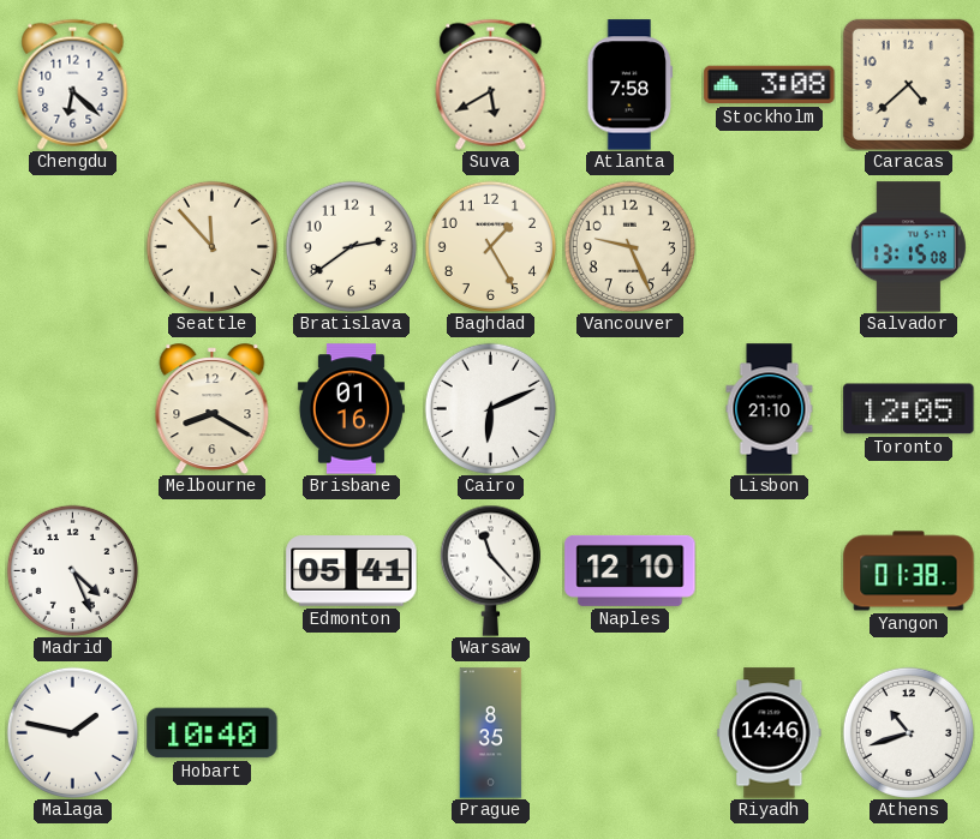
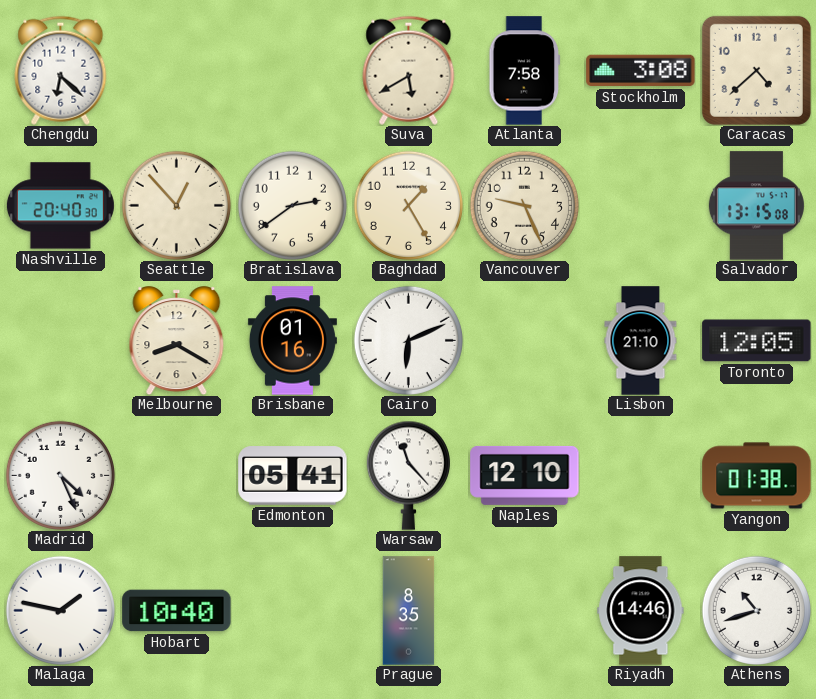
Nashville: none -> 20:40 (60, 206)
Seattle: 11:53 -> 12:53 (176, 205)
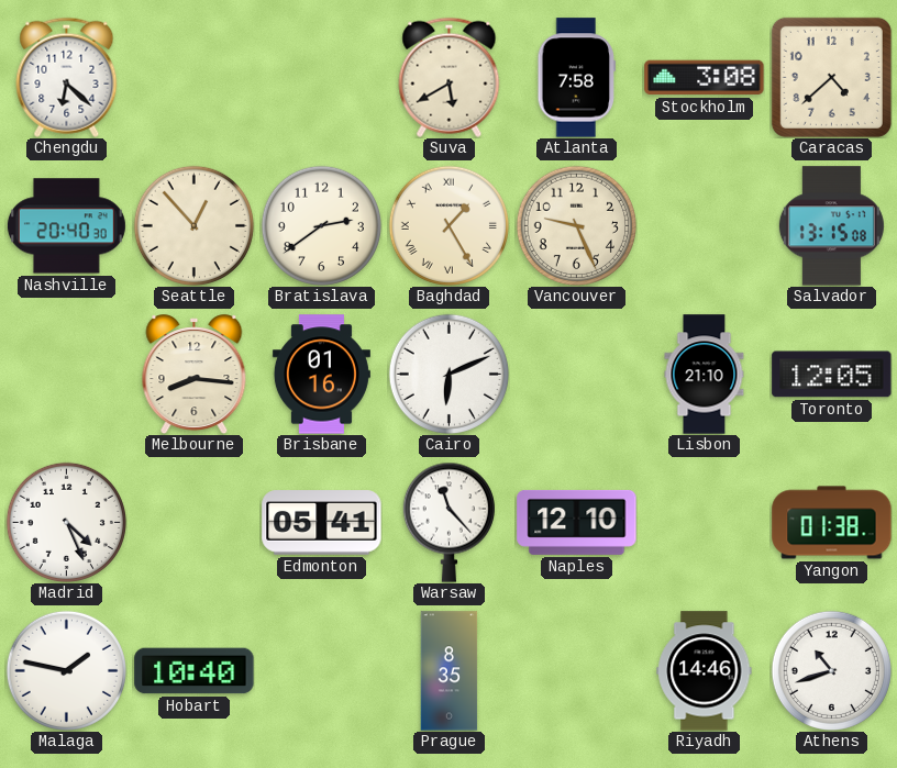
Baghdad numerals: Arabic -> Roman (449, 225)
Melbourne: 8:20 -> 8:16 (195, 375)
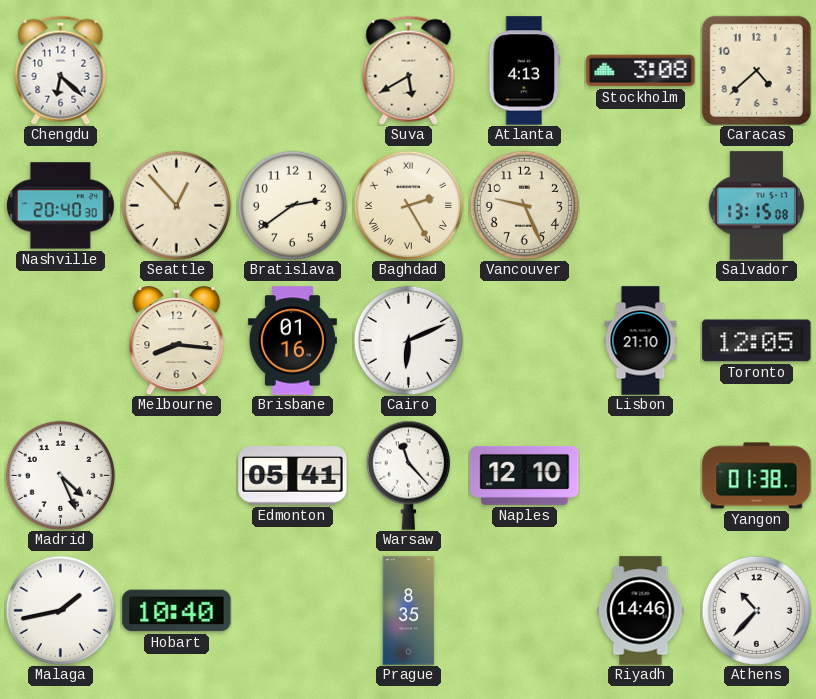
Atlanta: 7:58 -> 4:13 (525, 71)
Baghdad: 1:25 -> 2:25 (408, 205)
Malaga: 1:47 -> 1:43 (60, 610)
Athens: 10:42 -> 10:37 (756, 610)
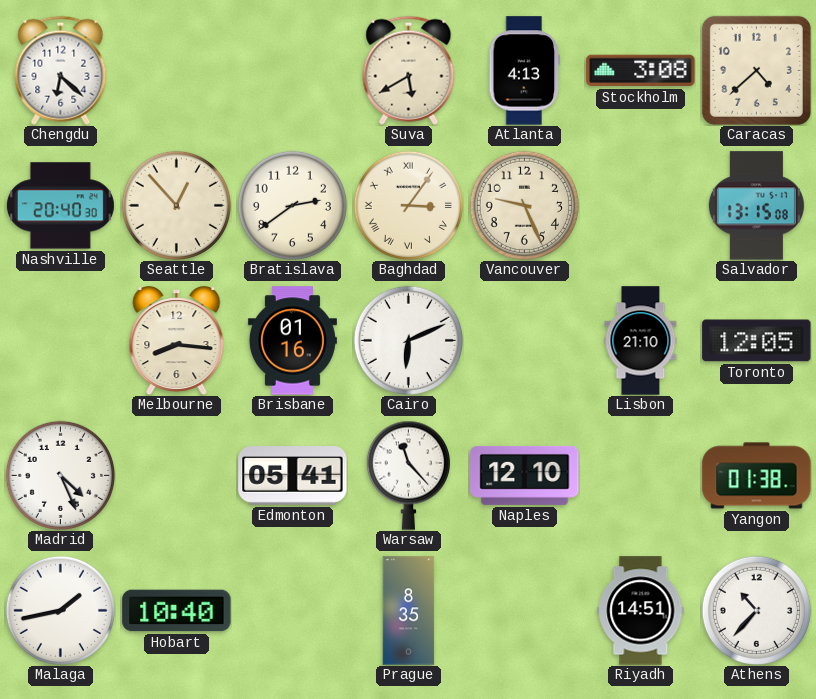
Baghdad: 2:25 -> 3:06 (408, 205)
Riyadh: 14:46 -> 14:51 (641, 611)
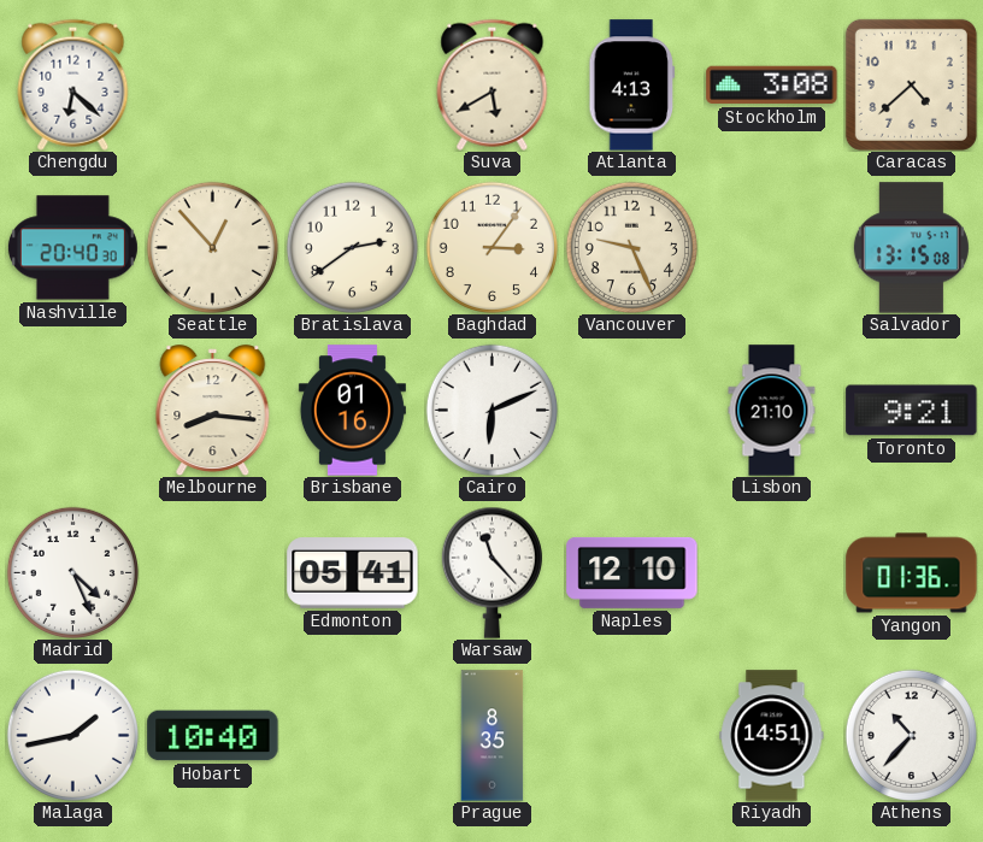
Baghdad numerals: Roman -> Arabic (491, 247)
Toronto: 12:05 -> 9:21 (912, 411)
Yangon: 01:38 -> 01:36 (912, 573)
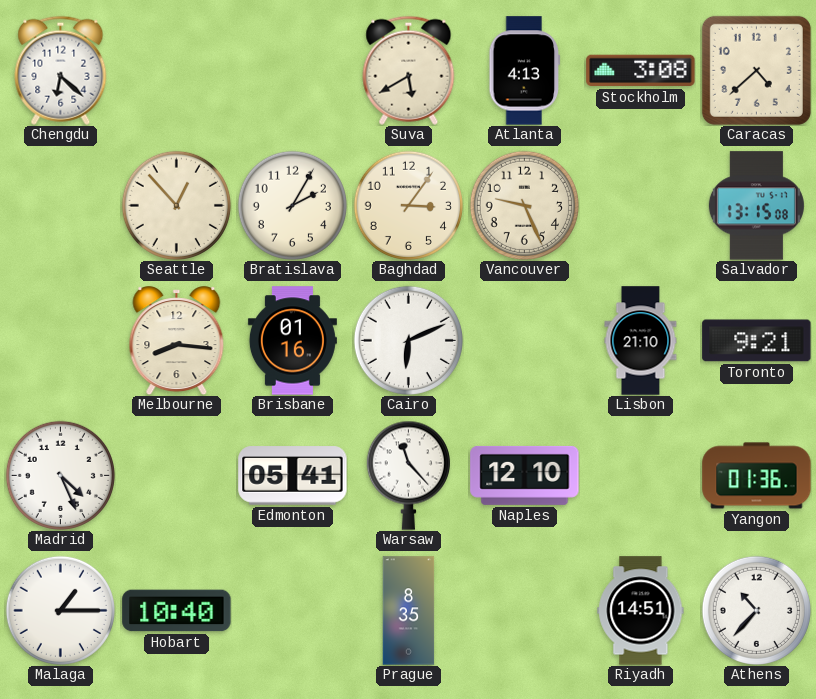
Nashville: 20:40 -> none (72, 248)
Bratislava: 2:39 -> 2:05 (292, 205)
Malaga: 1:43 -> 1:15 (60, 610)
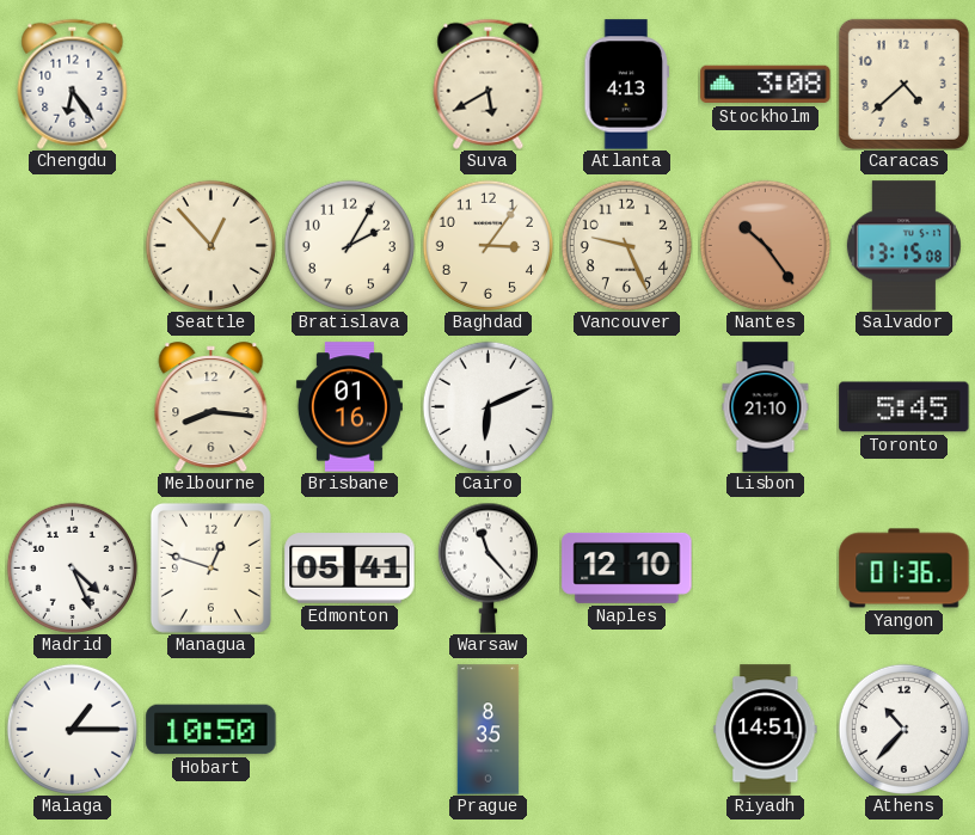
Chengdu: 6:22 -> 6:24 (73, 84)
Nantes: none -> 10:24 (765, 245)
Toronto: 9:21 -> 5:45 (905, 407)
Managua: none -> 12:48 (210, 567)
Hobart: 10:40 -> 10:50 (211, 730)
